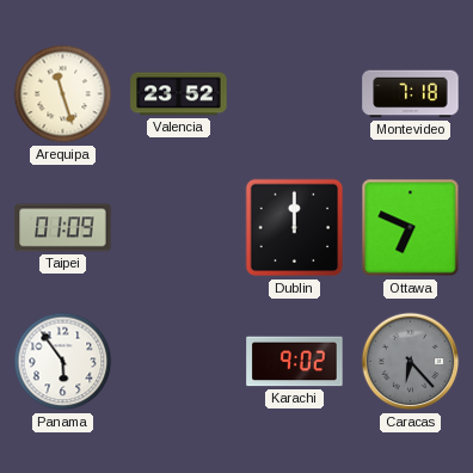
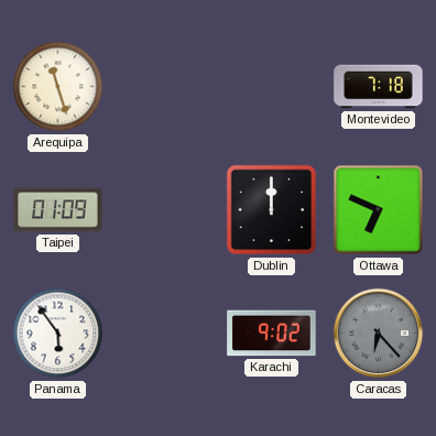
Valencia: 23:52 -> none (179, 94)
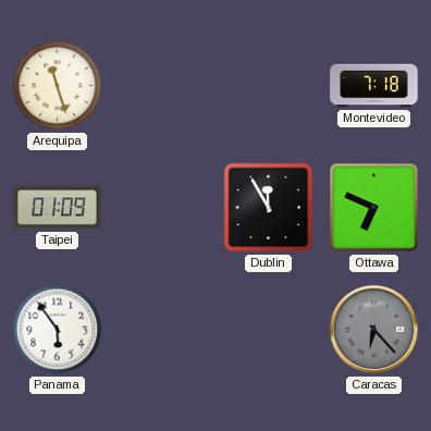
Dublin: 12:00 -> 11:55 (269, 208)
Karachi: 9:02 -> none (272, 334)
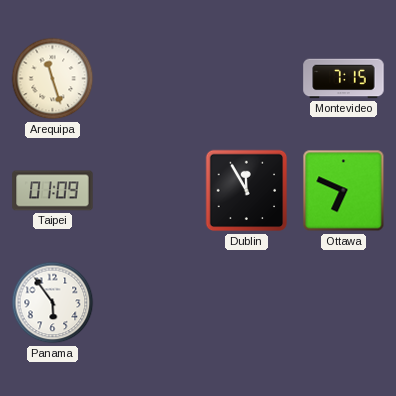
Montevideo: 7:18 -> 7:15 (344, 79)
Caracas: 6:23 -> none (374, 330)
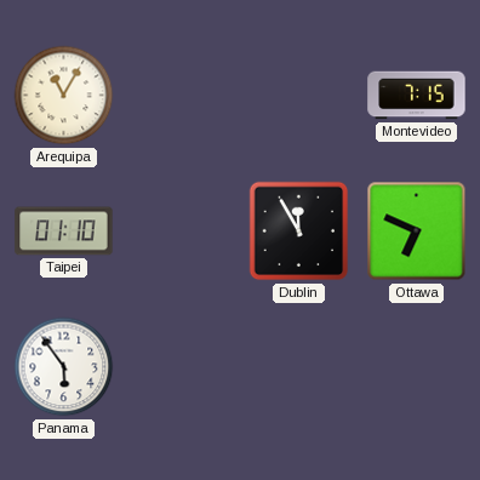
Arequipa: 11:27 -> 11:05 (64, 96)
Taipei: 01:09 -> 01:10 (64, 232)
